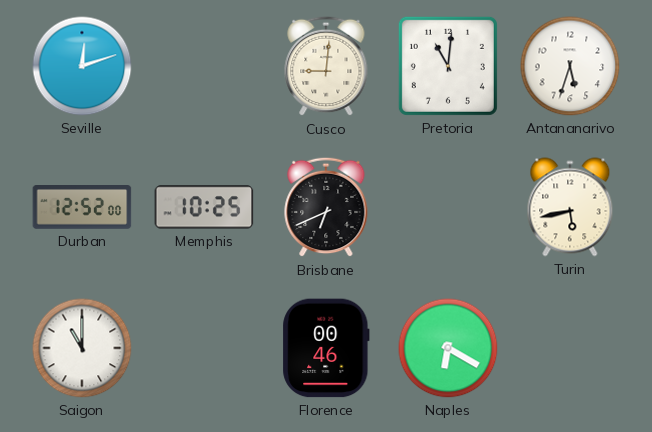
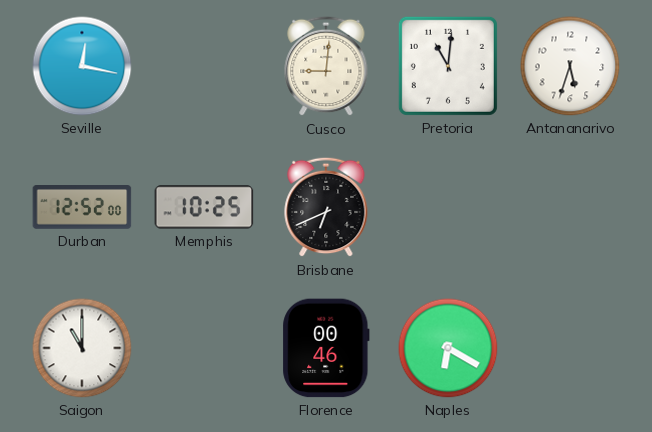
Seville: 12:12 -> 12:17 (82, 66)
Turin: 5:43 -> none (570, 207)
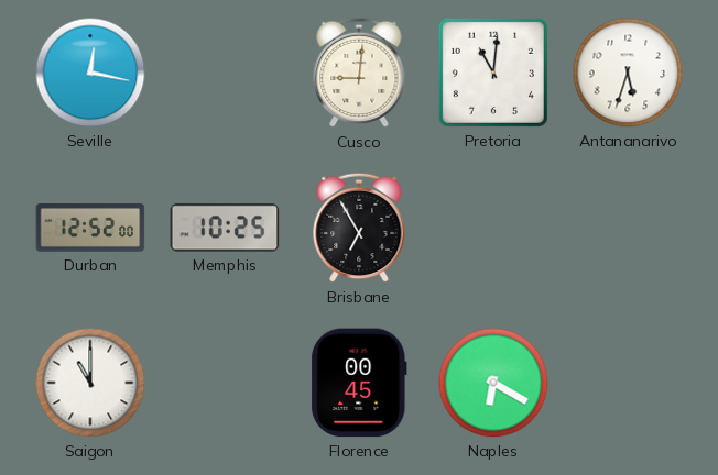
Brisbane: 6:41 -> 6:55 (359, 228)
Florence: 00:46 -> 00:45 (359, 383)
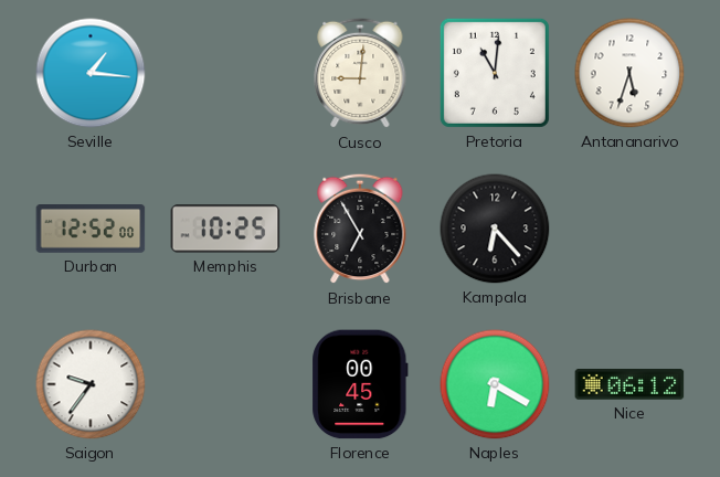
Seville: 12:17 -> 1:16 (91, 73)
Kampala: none -> 6:23 (495, 229)
Saigon: 11:00 -> 9:36 (91, 384)
Nice: none -> 06:12 (629, 384)
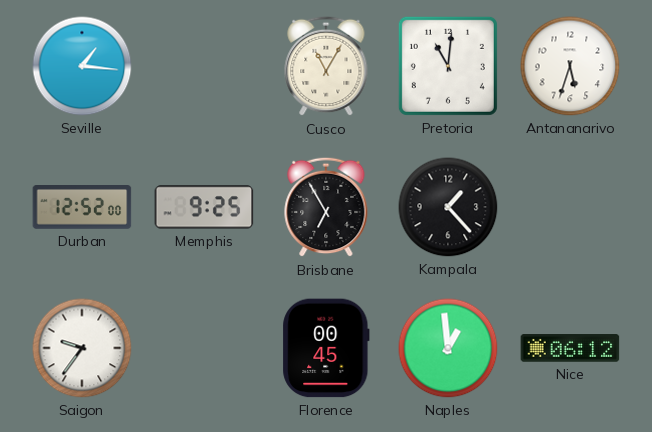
Cusco: 9:01 -> 11:05 (326, 66)
Memphis: 10:25 -> 9:25 (204, 207)
Kampala: 6:23 -> 1:23 (448, 207)
Naples: 6:20 -> 12:59 (448, 348)
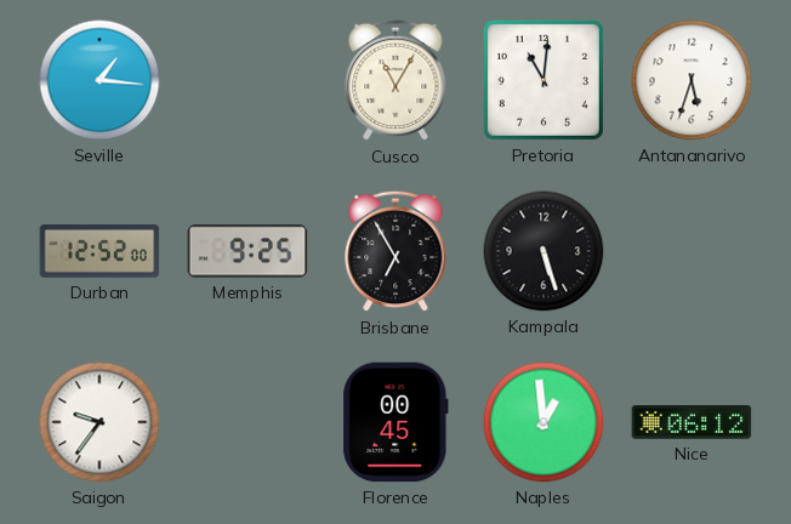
Kampala: 1:23 -> 5:27 (544, 251)
